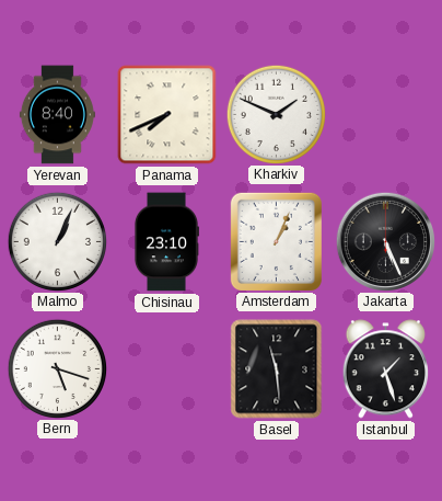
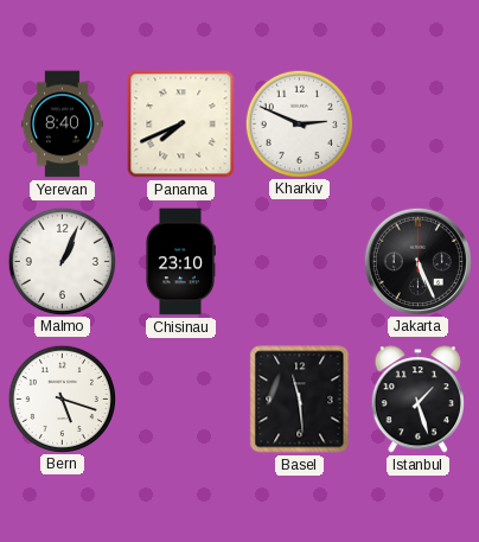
Kharkiv: 1:49 -> 2:49 (299, 123)
Amsterdam: 1:04 -> none (276, 241)
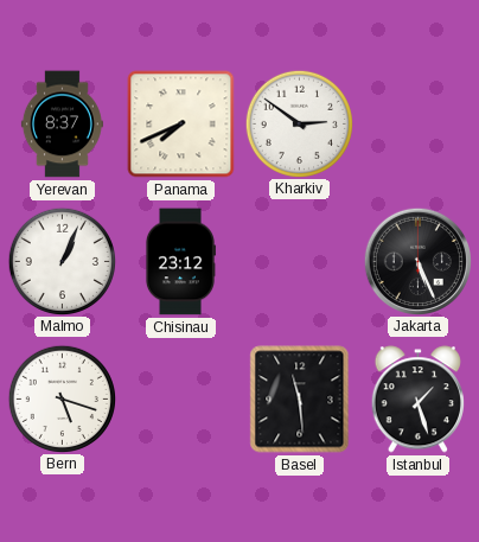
Yerevan: 8:40 -> 8:37 (62, 125)
Kharkiv: 2:49 -> 2:51 (299, 123)
Chisinau: 23:10 -> 23:12 (180, 262)
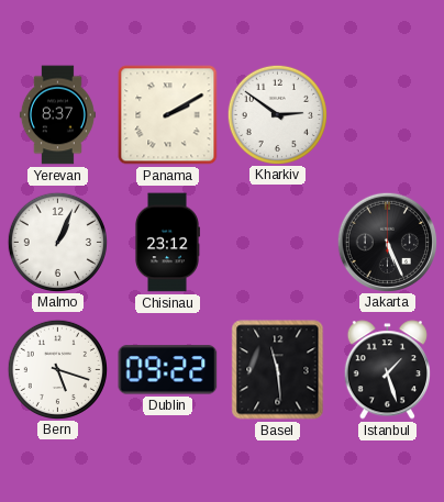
Panama: 7:41 -> 2:10 (168, 115)
Dublin: none -> 09:22 (168, 370)
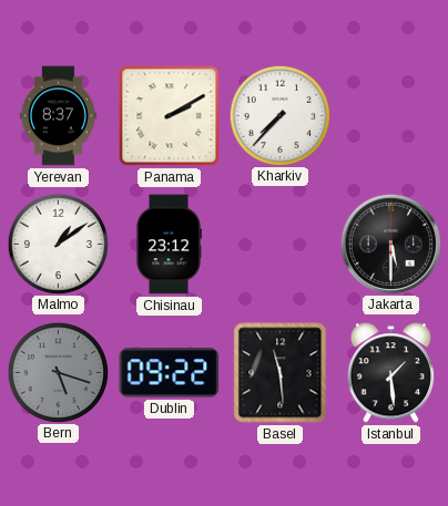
Kharkiv: 2:51 -> 7:37 (279, 115)
Malmo: 1:04 -> 1:09 (58, 244)
Jakarta: 5:26 -> 5:30 (390, 244)
Bern dial: white -> grey (58, 372)
Istanbul: 1:27 -> 1:29 (390, 373)
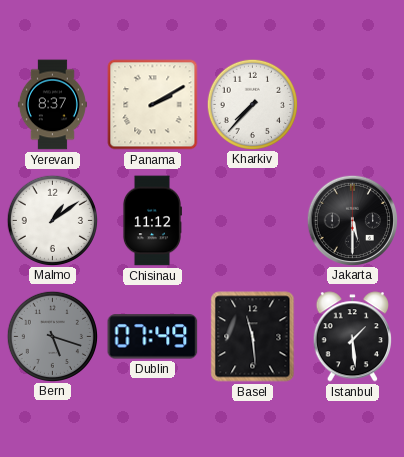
Chisinau: 23:12 -> 11:12 (152, 221)
Dublin: 09:22 -> 07:49 (153, 337)
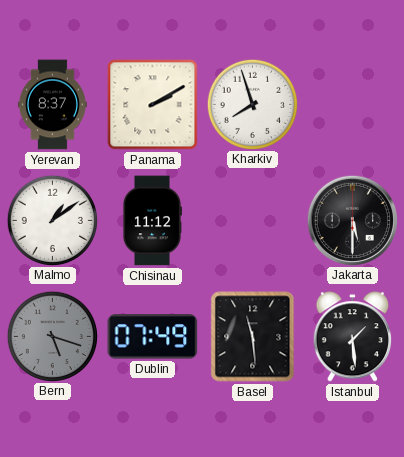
Kharkiv: 7:37 -> 7:57 (252, 104)
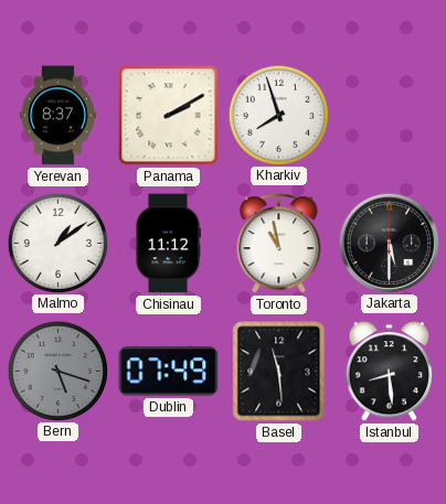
Toronto: none -> 10:58 (279, 244)
Istanbul: 1:29 -> 8:29 (389, 372)
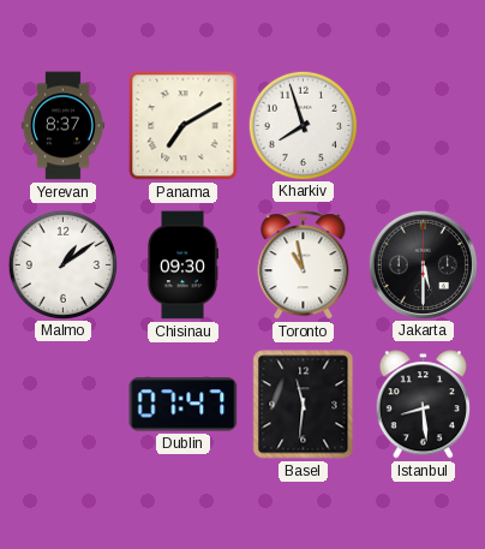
Panama: 2:10 -> 7:10 (184, 126)
Chisinau: 11:12 -> 09:30 (182, 265)
Bern: 5:18 -> none (57, 371)
Dublin: 07:49 -> 07:47 (184, 405)
Basel: 11:29 -> 11:31 (304, 405)
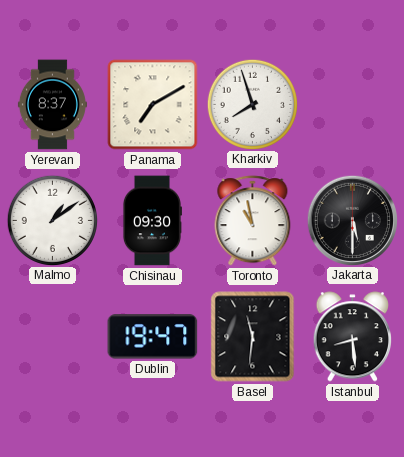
Dublin: 07:47 -> 19:47 (153, 337)
